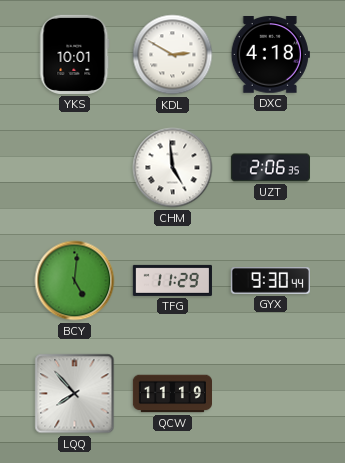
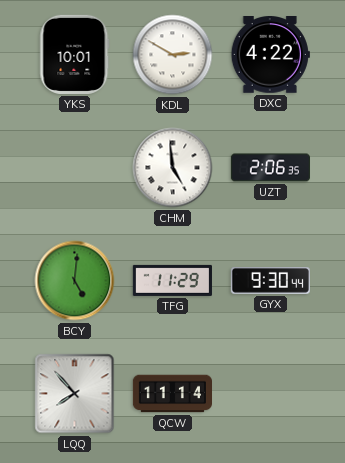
DXC: 4:18 -> 4:22 (270, 55)
QCW: 11:19 -> 11:14 (172, 394)
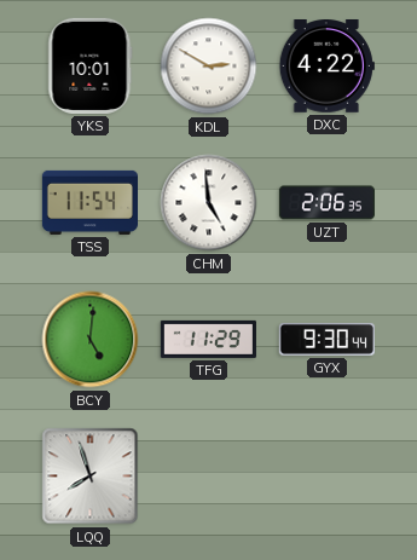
TSS: none -> 11:54 (89, 202)
LQQ: 7:53 -> 7:57 (91, 477)
QCW: 11:14 -> none (172, 394)
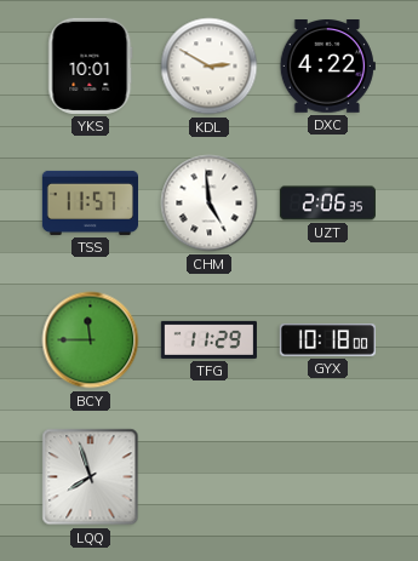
TSS: 11:54 -> 11:57 (90, 202)
BCY: 5:01 -> 11:45 (91, 340)
GYX: 9:30 -> 10:18 (327, 340)
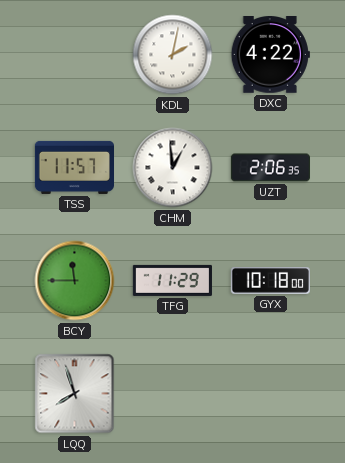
YKS: 10:01 -> none (91, 65)
KDL: 2:50 -> 2:02 (173, 55)
CHM: 4:59 -> 12:59 (173, 168)
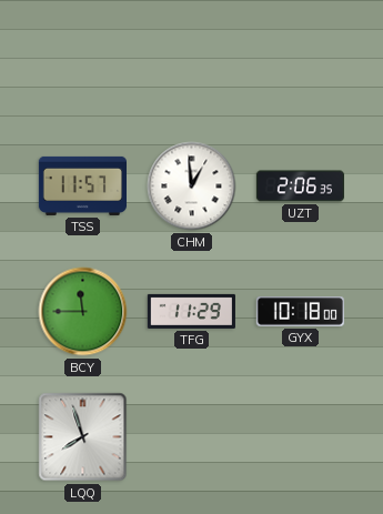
KDL: 2:02 -> none (173, 55)
DXC: 4:22 -> none (270, 55)
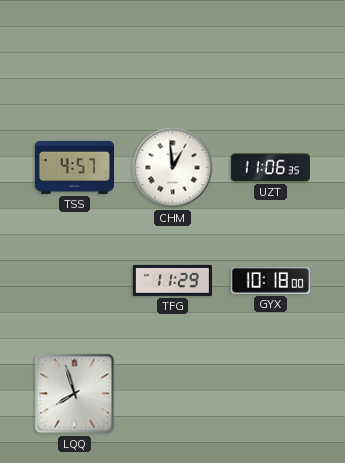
TSS: 11:57 -> 4:57 (74, 167)
UZT: 2:06 -> 11:06 (270, 168)
BCY: 11:45 -> none (83, 312)
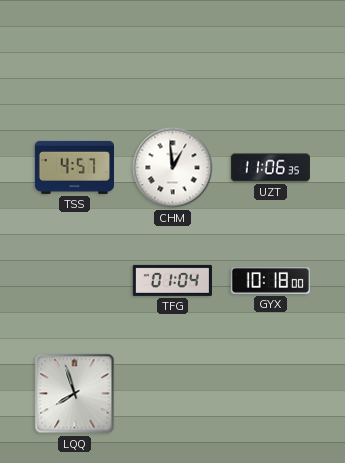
TFG: 11:29 -> 01:04 (172, 280)
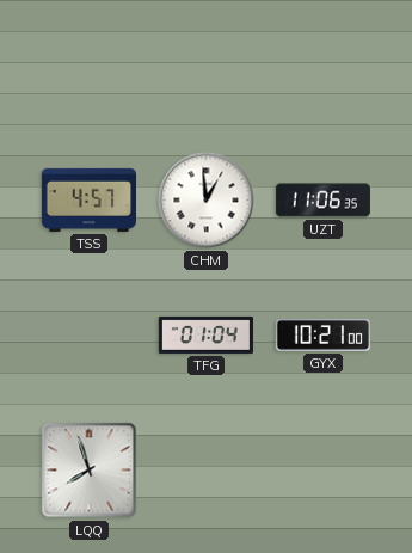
GYX: 10:18 -> 10:21 (322, 336)
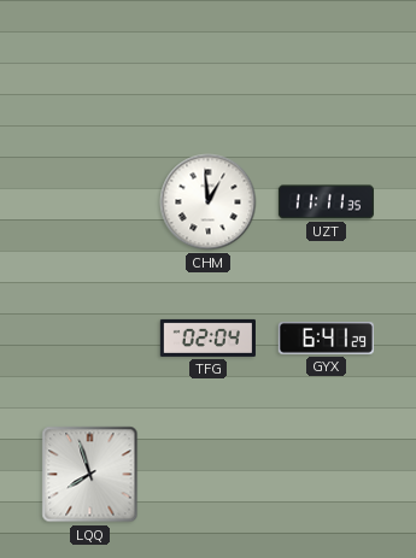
TSS: 4:57 -> none (88, 199)
UZT: 11:06 -> 11:11 (326, 202)
TFG: 01:04 -> 02:04 (207, 337)
GYX: 10:21 -> 6:41 (326, 339)
